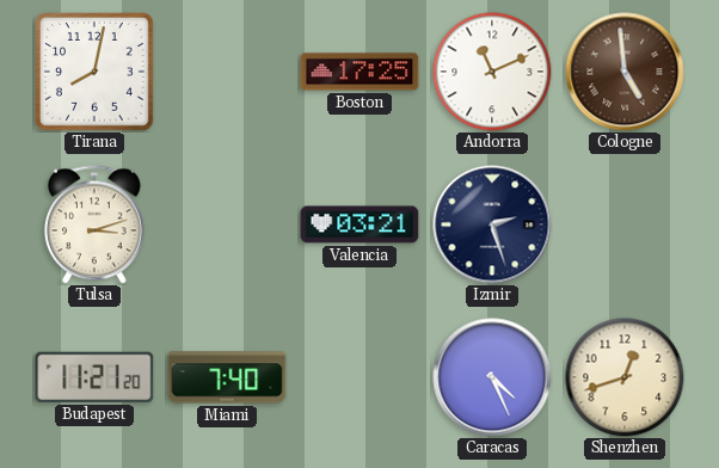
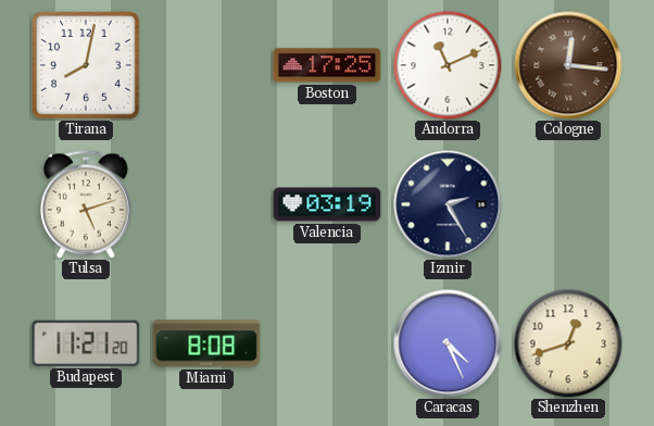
Cologne: 4:59 -> 12:16 (568, 65)
Tulsa: 3:12 -> 5:12 (86, 204)
Valencia: 03:21 -> 03:19 (327, 204)
Izmir: 2:27 -> 2:25 (448, 204)
Miami: 7:40 -> 8:08 (206, 343)
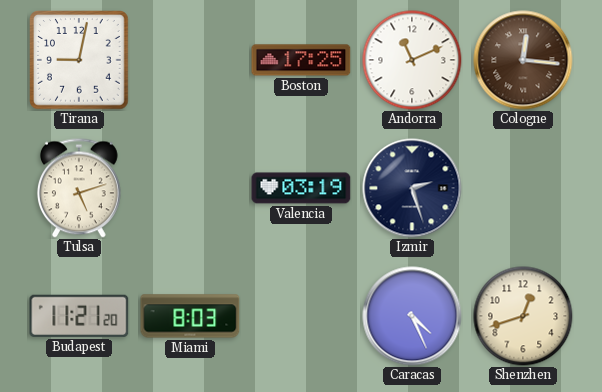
Tirana: 8:02 -> 9:02 (79, 60)
Izmir: 2:25 -> 2:27 (412, 188)
Miami: 8:08 -> 8:03 (190, 316)
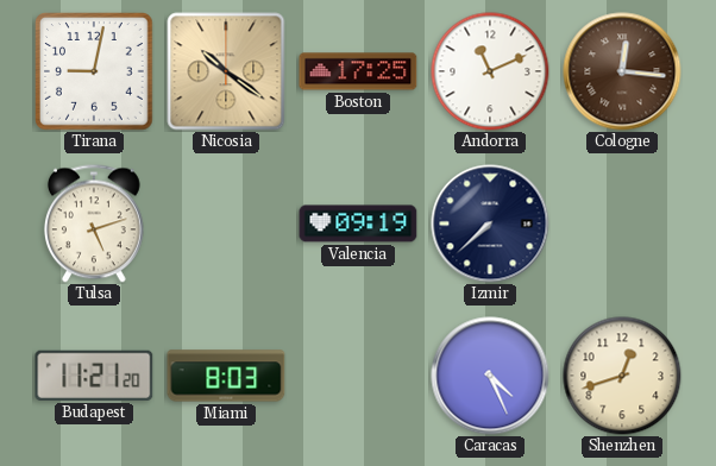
Nicosia: none -> 10:21 (226, 71)
Valencia: 03:19 -> 09:19 (358, 223)
Izmir: 2:27 -> 7:38 (490, 223)
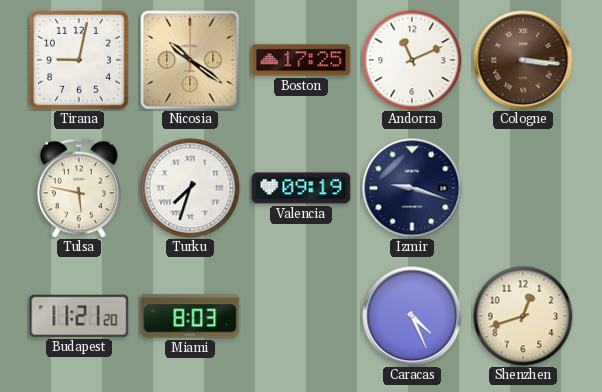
Cologne: 12:16 -> 3:16 (523, 60)
Tulsa: 5:12 -> 5:47 (79, 188)
Turku: none -> 7:33 (190, 188)
Izmir: 7:38 -> 9:18 (412, 188)
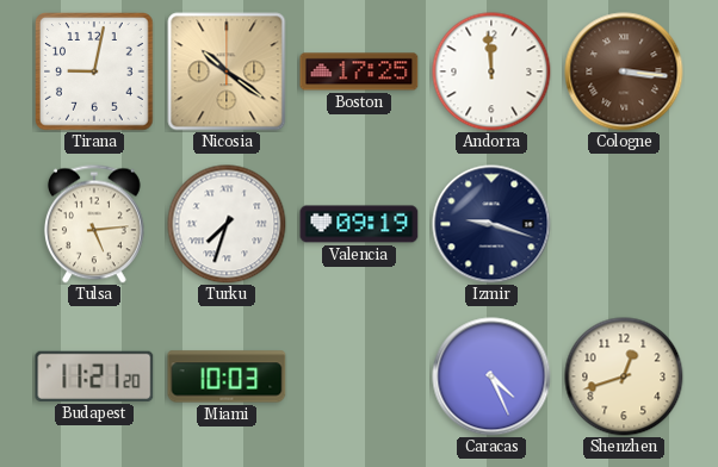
Andorra: 11:11 -> 11:59 (491, 71)
Tulsa: 5:47 -> 5:14 (94, 224)
Miami: 8:03 -> 10:03 (227, 376)
